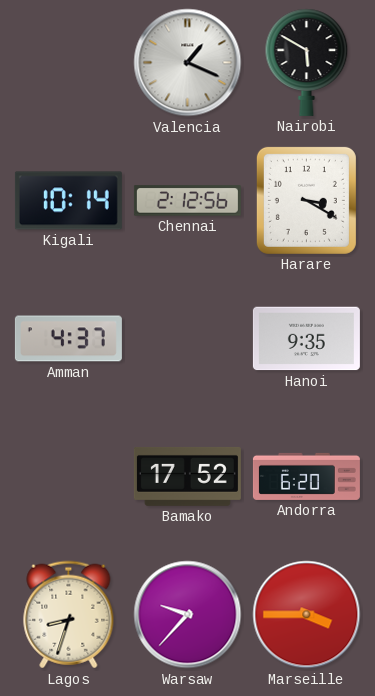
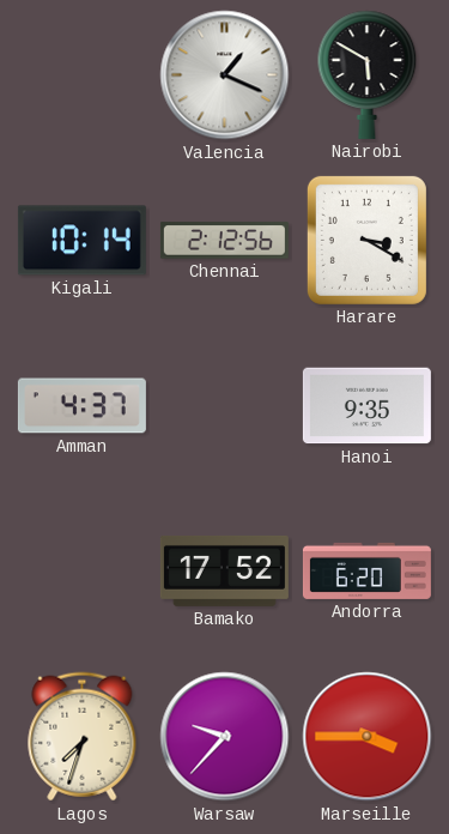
Lagos: 8:33 -> 7:33 (83, 737)
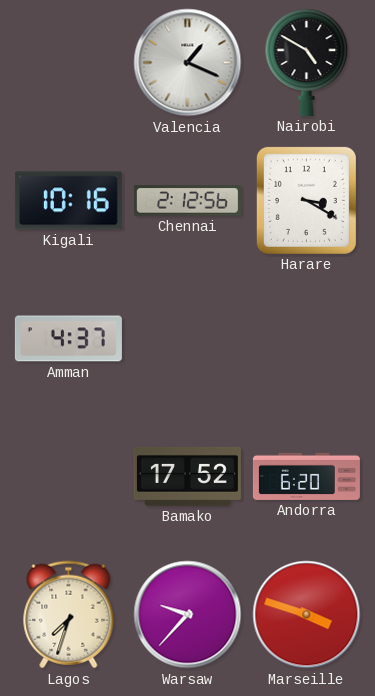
Nairobi: 5:50 -> 4:50 (307, 62)
Kigali: 10:14 -> 10:16 (68, 201)
Hanoi: 9:35 -> none (366, 406)
Marseille: 3:45 -> 3:48 (307, 615)
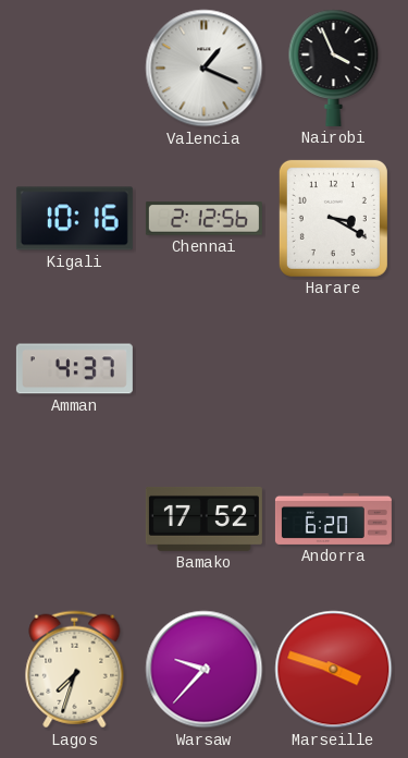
Nairobi: 4:50 -> 3:56 (334, 68)
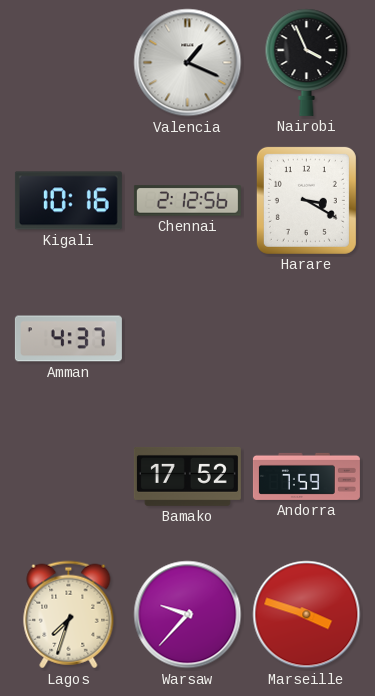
Andorra: 6:20 -> 7:59 (306, 476)
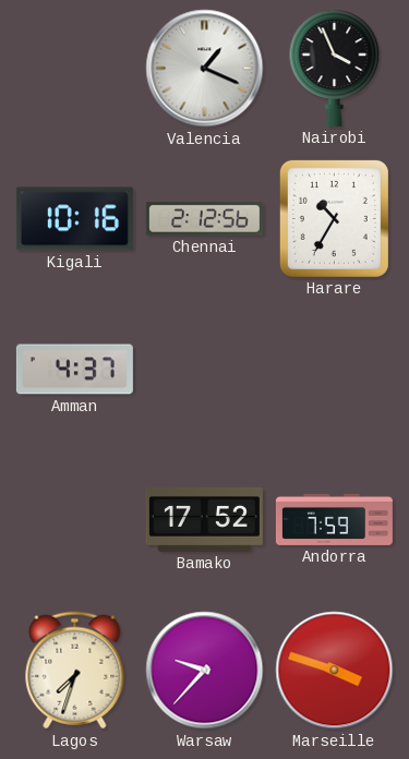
Harare: 3:20 -> 10:35 (334, 218)
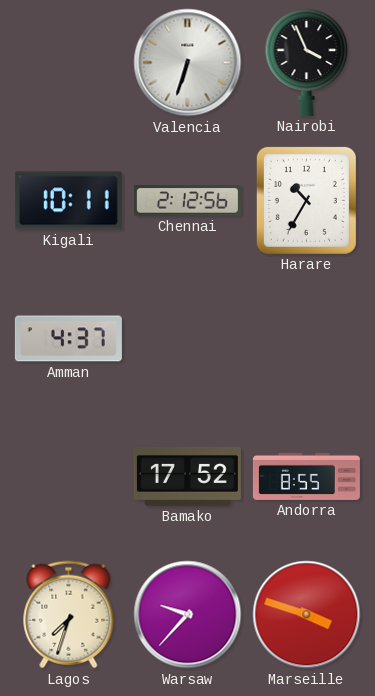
Valencia: 1:19 -> 6:33 (188, 63)
Kigali: 10:16 -> 10:11 (68, 201)
Andorra: 7:59 -> 8:55 (306, 476)
